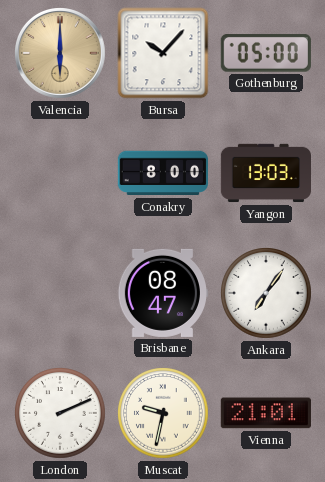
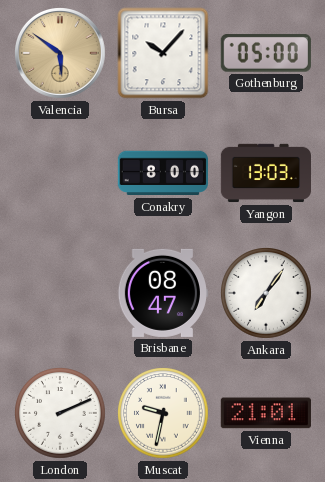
Valencia: 6:00 -> 5:51 (61, 54)
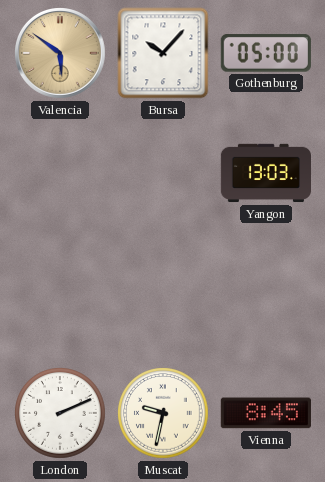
Conakry: 8:00 -> none (162, 173)
Brisbane: 08:47 -> none (162, 293)
Ankara: 7:06 -> none (267, 294)
Vienna: 21:01 -> 8:45 (266, 413)
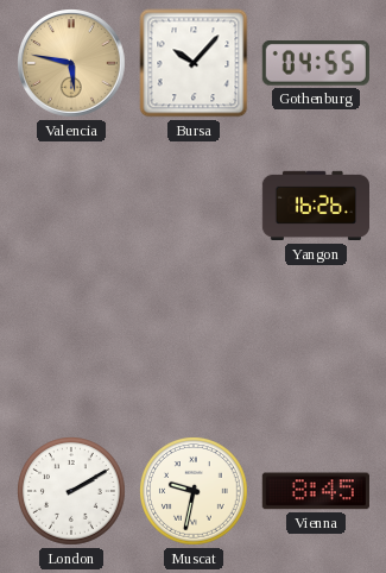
Valencia: 5:51 -> 5:47 (72, 64)
Gothenburg: 05:00 -> 04:55 (316, 63)
Yangon: 13:03 -> 16:26 (315, 206)
London: 2:11 -> 2:10 (72, 492)
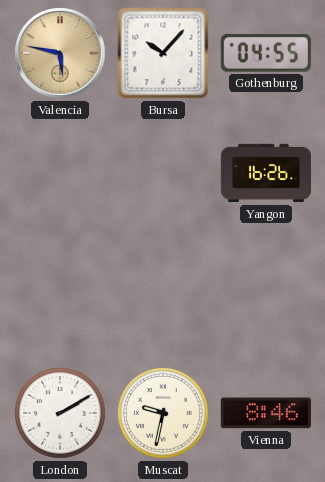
Vienna: 8:45 -> 8:46 (266, 413)
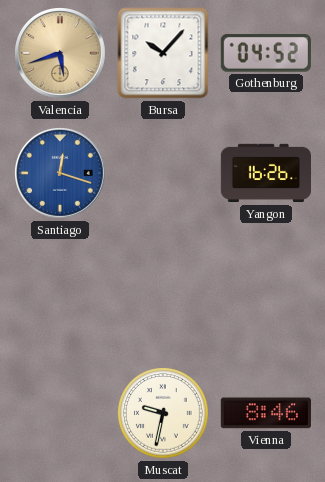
Valencia: 5:47 -> 5:42 (61, 54)
Gothenburg: 04:55 -> 04:52 (266, 53)
Santiago: none -> 12:18 (61, 174)
London: 2:10 -> none (61, 414)
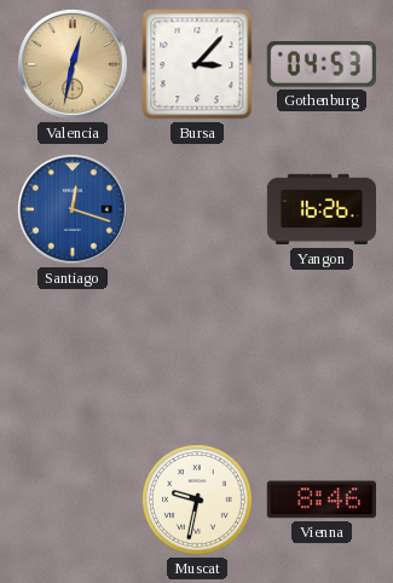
Valencia: 5:42 -> 12:32 (74, 65)
Bursa: 10:07 -> 3:07 (197, 64)
Gothenburg: 04:52 -> 04:53 (322, 64)
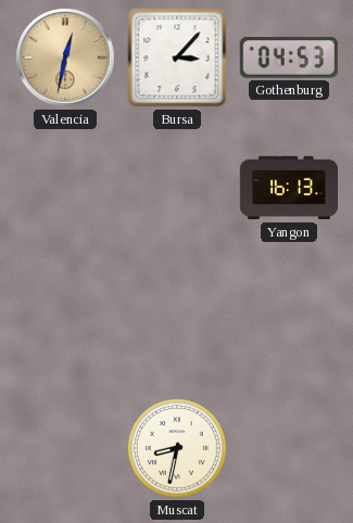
Santiago: 12:18 -> none (74, 210)
Yangon: 16:26 -> 16:13 (288, 188)
Muscat: 9:32 -> 8:32 (178, 449)
Vienna: 8:46 -> none (322, 500)
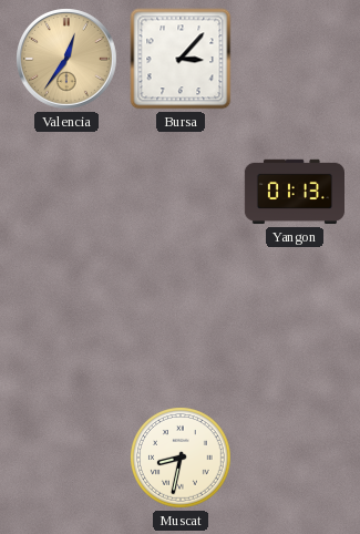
Valencia: 12:32 -> 12:36 (68, 60)
Gothenburg: 04:53 -> none (289, 58)
Yangon: 16:13 -> 01:13 (294, 192)
